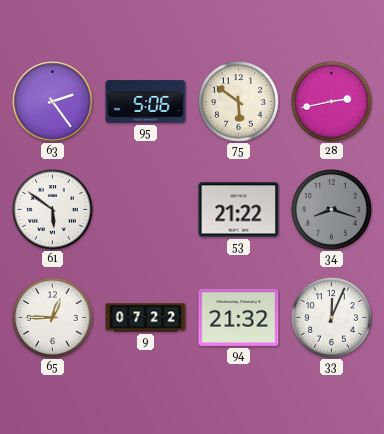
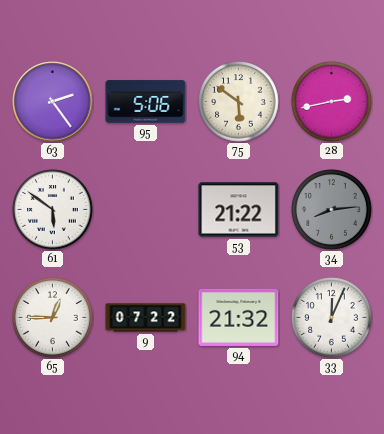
34: 8:18 -> 8:14 (332, 210)
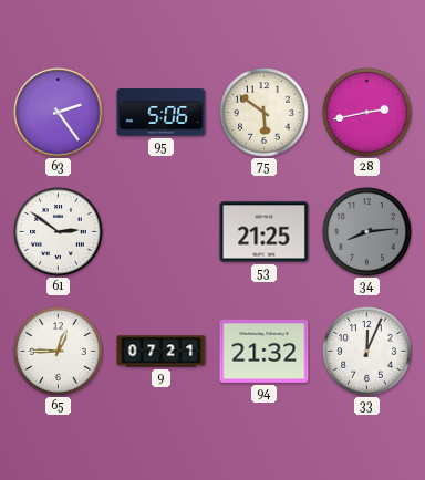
61: 5:51 -> 2:51 (59, 232)
53: 21:22 -> 21:25 (265, 232)
9: 07:22 -> 07:21 (162, 352)
